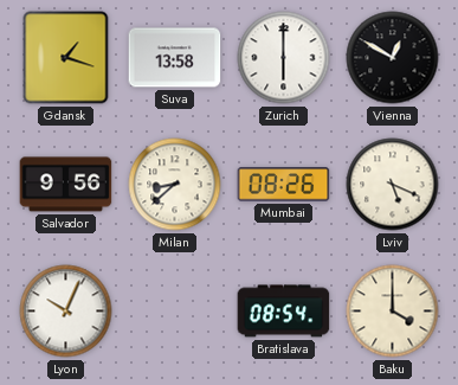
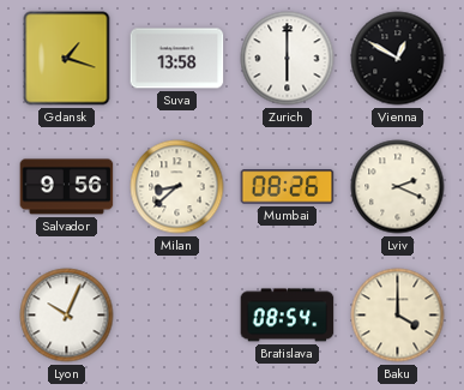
Lviv: 5:19 -> 2:19 (398, 187)
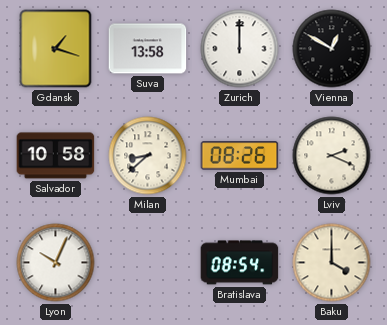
Zurich: 6:00 -> 12:00 (240, 49)
Salvador: 9:56 -> 10:58 (56, 156)
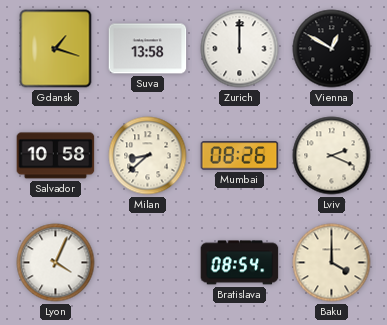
Lyon: 10:04 -> 4:04 (56, 263)
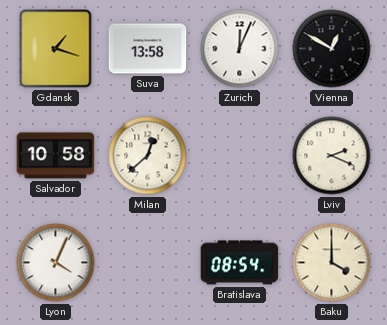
Zurich: 12:00 -> 12:04 (240, 49)
Milan: 8:38 -> 12:38 (148, 156)
Mumbai: 08:26 -> none (240, 156)
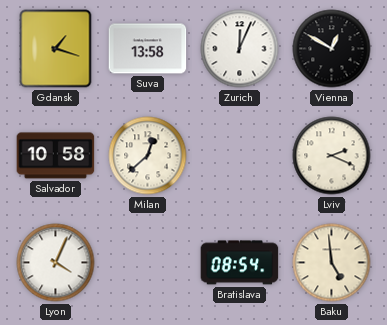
Baku: 4:00 -> 4:59 (332, 263)
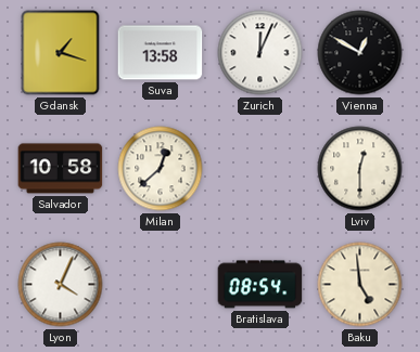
Lviv: 2:19 -> 12:30 (360, 169)
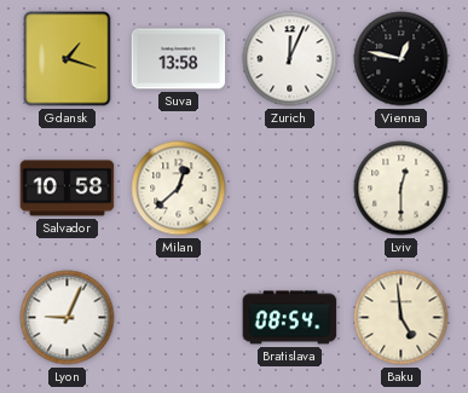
Vienna: 12:50 -> 12:47 (401, 59)
Lyon: 4:04 -> 9:04 (68, 318)
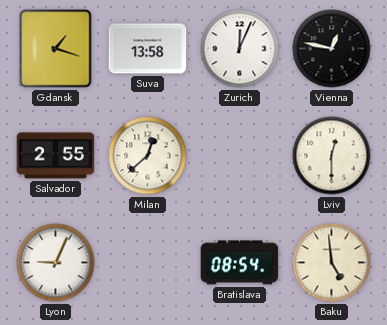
Salvador: 10:58 -> 2:55 (56, 156)
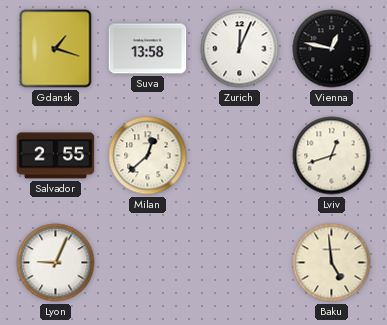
Lviv: 12:30 -> 12:42 (332, 156)
Bratislava: 08:54 -> none (240, 263)
